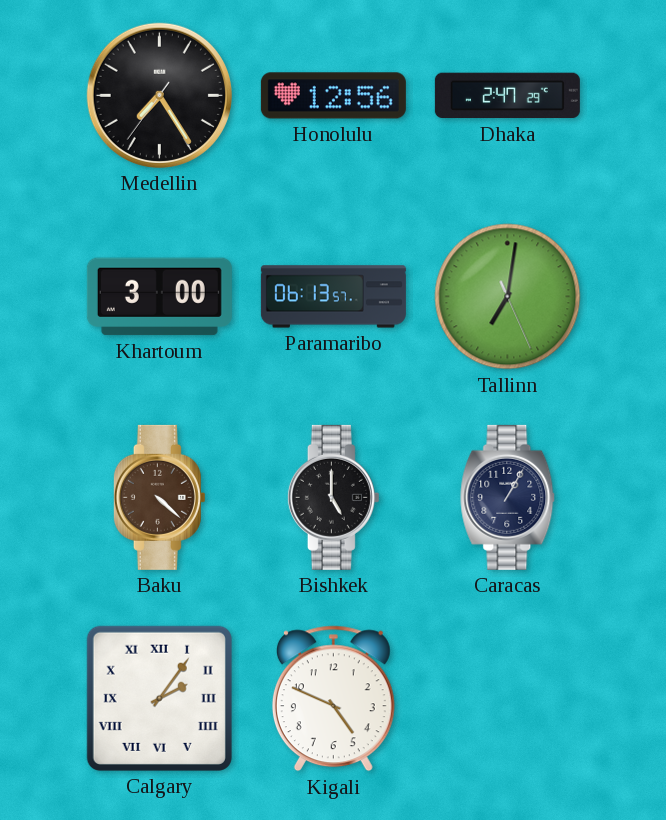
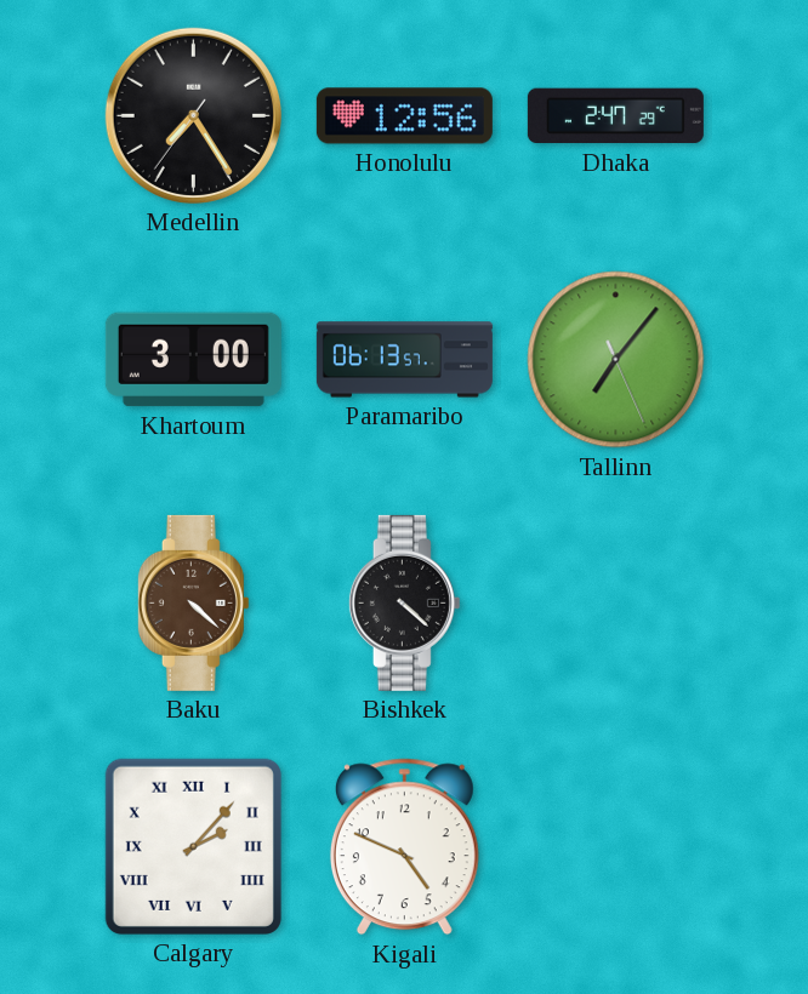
Tallinn: 7:01 -> 7:06 (616, 360)
Bishkek: 5:00 -> 4:22 (404, 602)
Caracas: 1:05 -> none (508, 497)
Calgary: 2:06 -> 2:07 (193, 846)
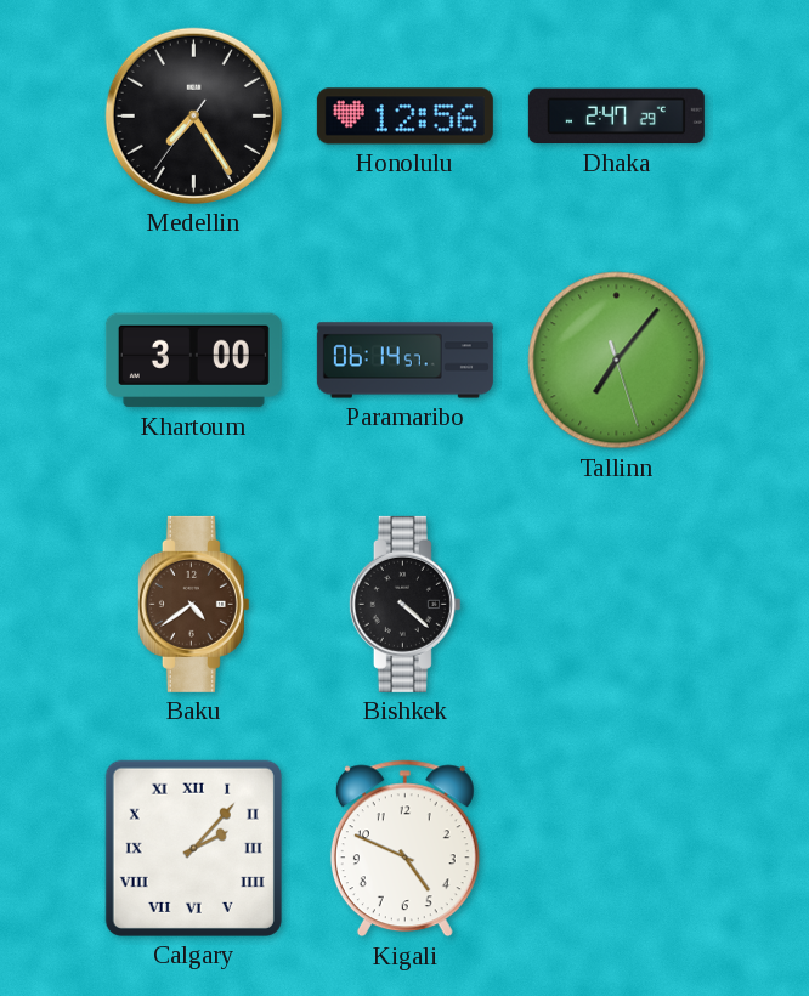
Paramaribo: 06:13 -> 06:14 (405, 361)
Tallinn: 7:06:26 -> 7:06:27 (617, 361)
Baku: 4:22 -> 4:39 (193, 604)
